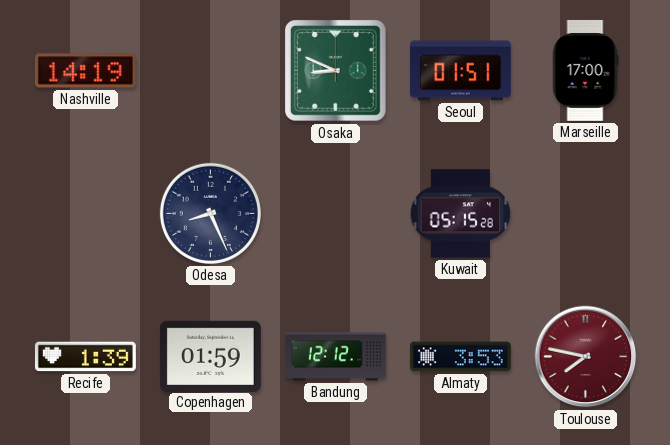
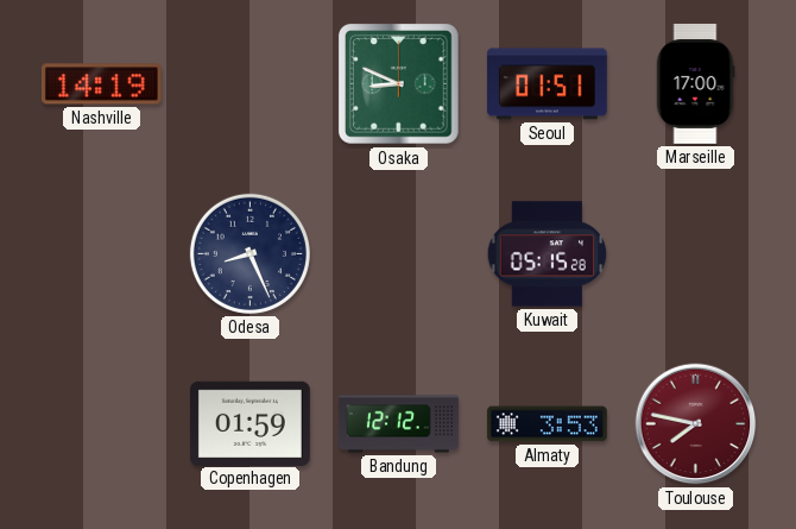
Recife: 1:39 -> none (85, 357)
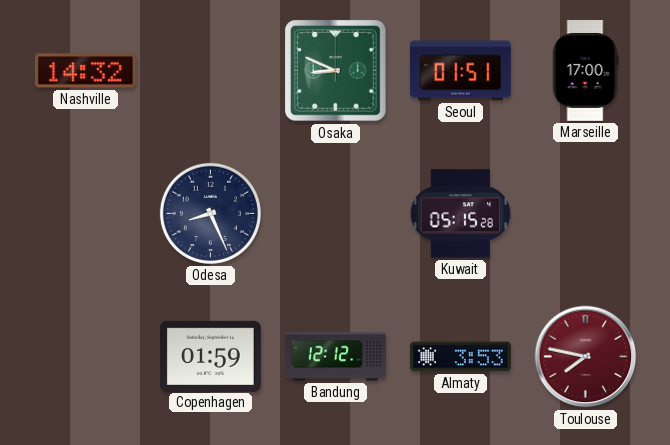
Nashville: 14:19 -> 14:32 (85, 71)
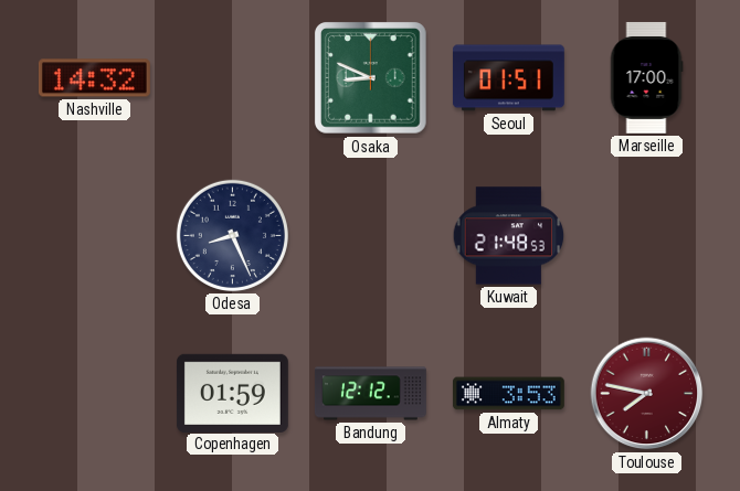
Kuwait: 05:15 -> 21:48 (509, 236)
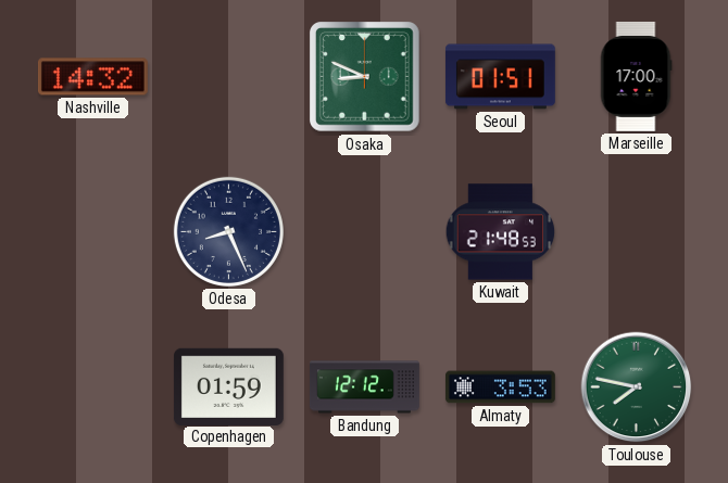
Toulouse dial: burgundy -> green (637, 387)
